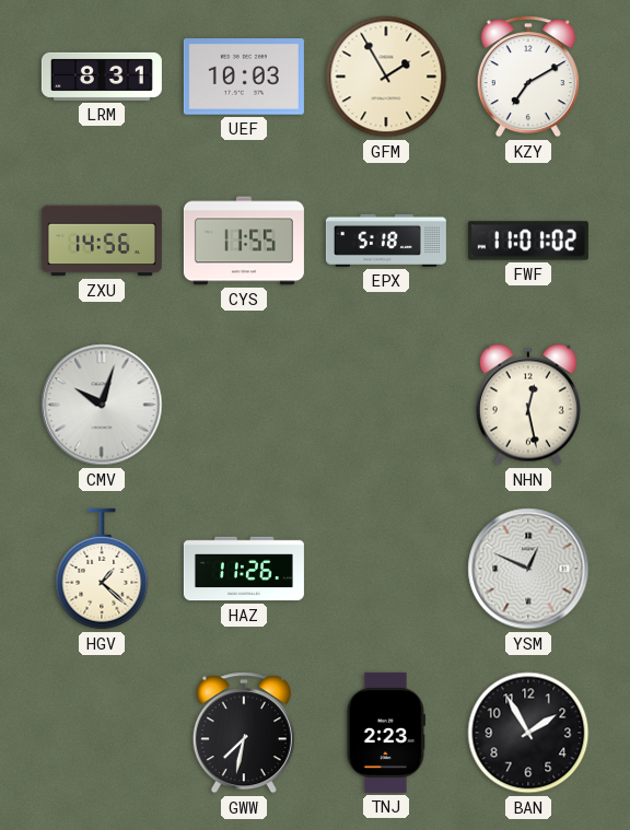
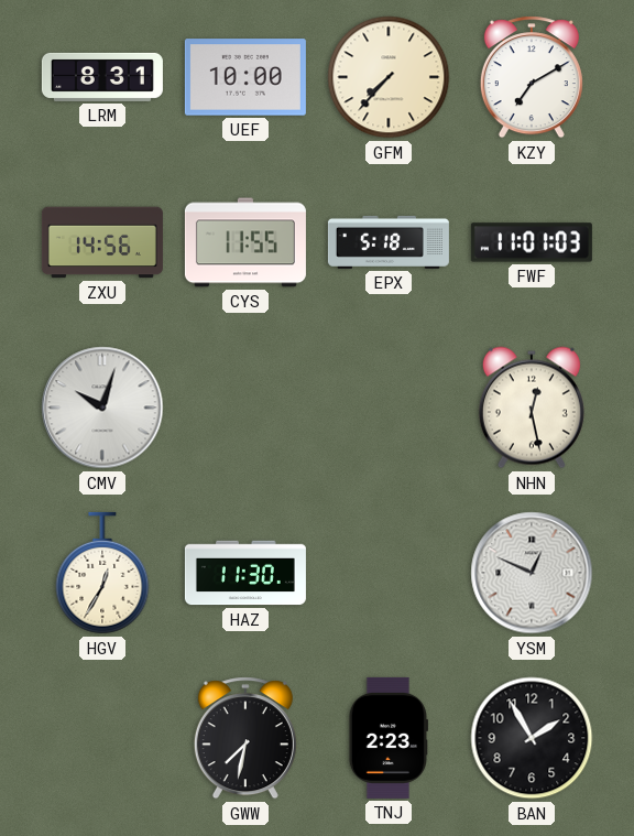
UEF: 10:03 -> 10:00 (245, 77)
GFM: 1:55 -> 7:37 (389, 77)
FWF: 11:01:02 -> 11:01:03 (532, 242)
HGV: 1:22 -> 12:35 (102, 573)
HAZ: 11:26 -> 11:30 (245, 573)
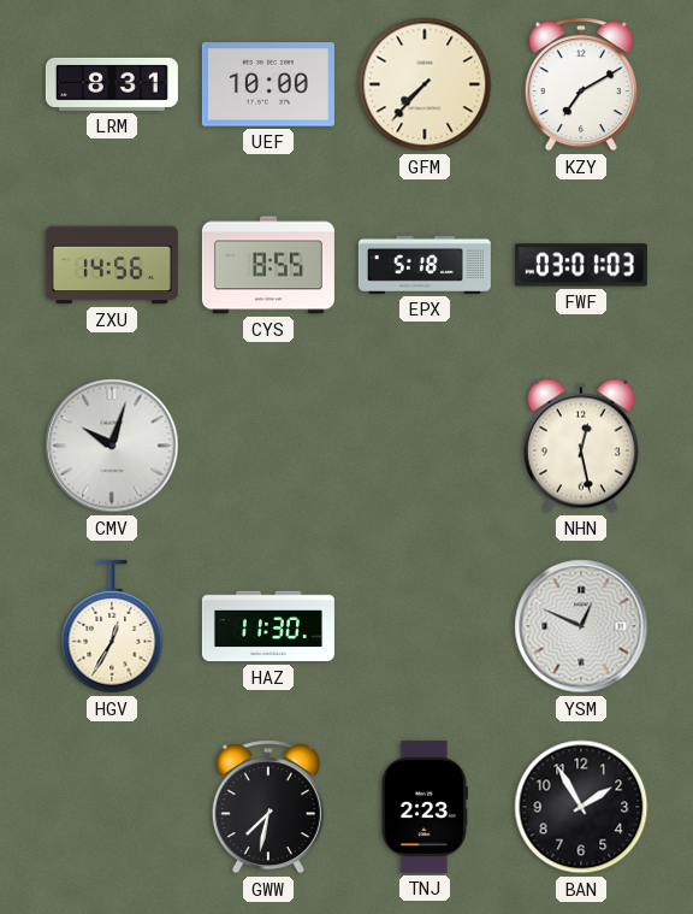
CYS: 11:55 -> 8:55 (268, 265)
FWF: 11:01 -> 03:01 (581, 265)
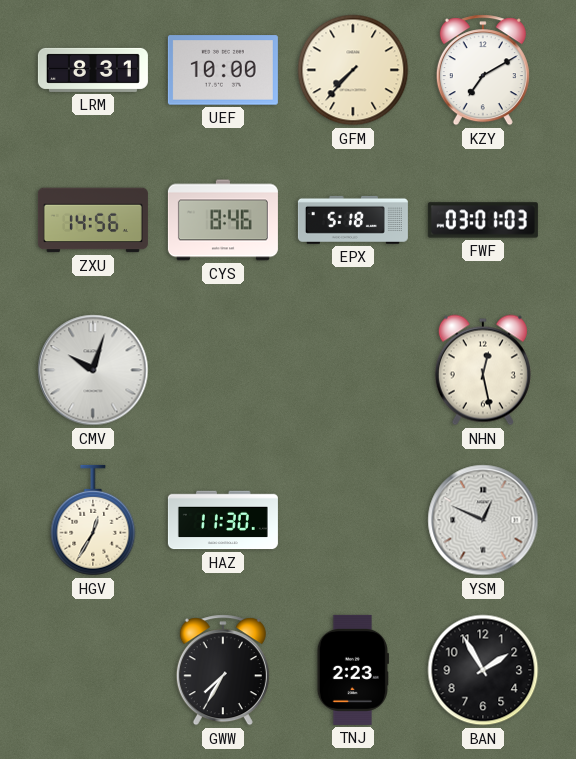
CYS: 8:55 -> 8:46 (223, 220)
GWW: 7:32 -> 7:35 (223, 670)
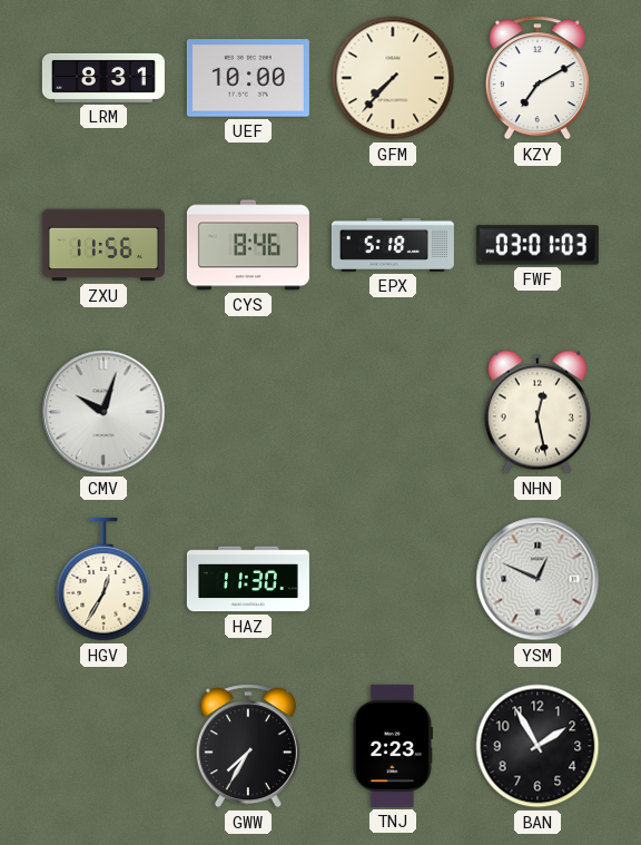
ZXU: 14:56 -> 11:56 (103, 245)
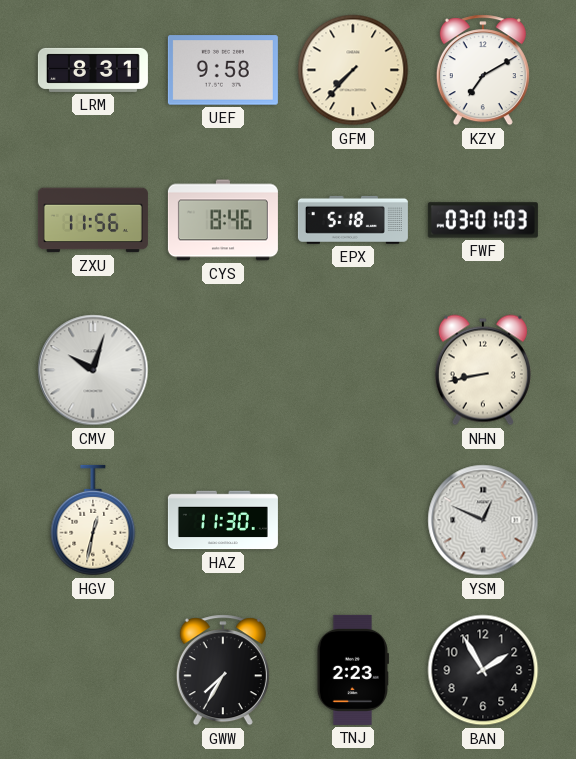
UEF: 10:00 -> 9:58 (223, 70)
NHN: 12:28 -> 8:43 (483, 370)
HGV: 12:35 -> 12:32 (93, 520)
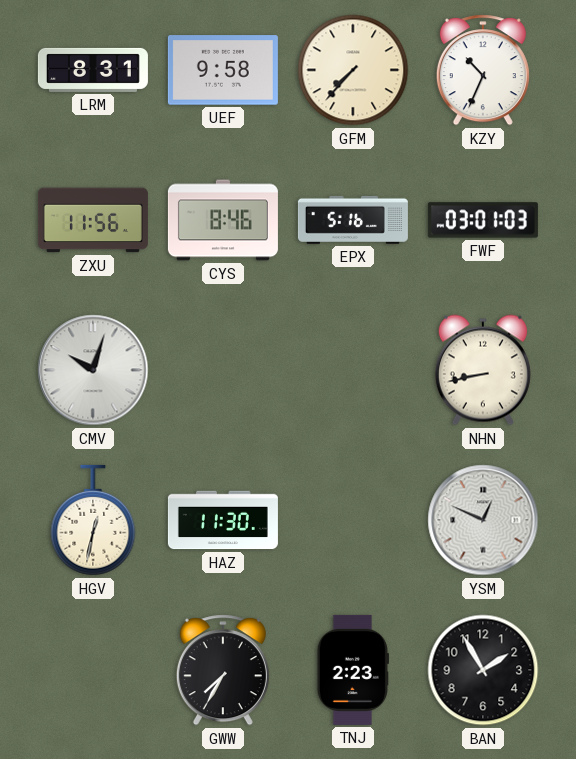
KZY: 7:10 -> 10:34 (483, 70)
EPX: 5:18 -> 5:16 (353, 220)
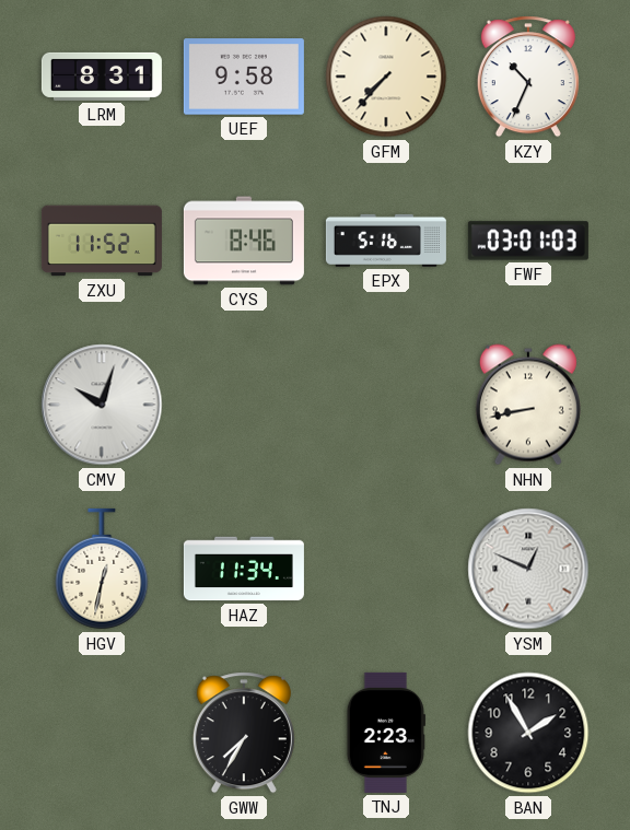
ZXU: 11:56 -> 11:52 (102, 241)
HAZ: 11:30 -> 11:34 (244, 569)
